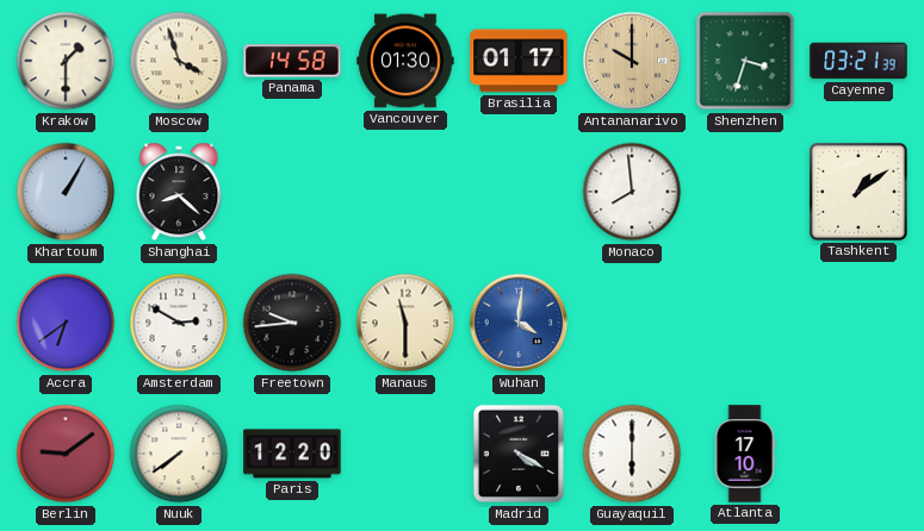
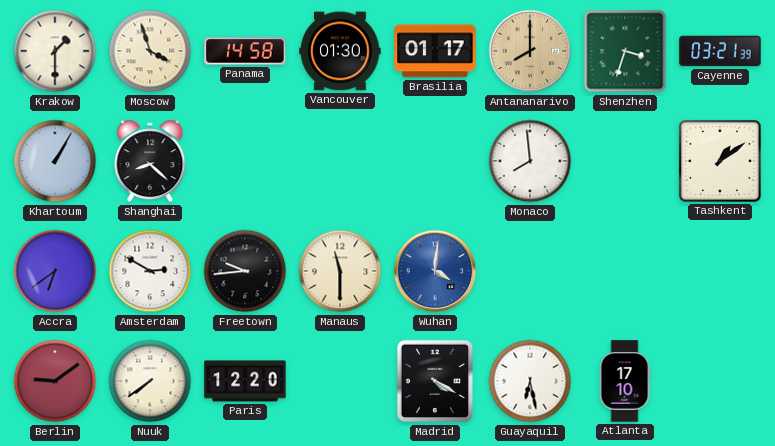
Antananarivo: 10:00 -> 8:00 (530, 51)
Guayaquil: 6:00 -> 6:28 (530, 381)
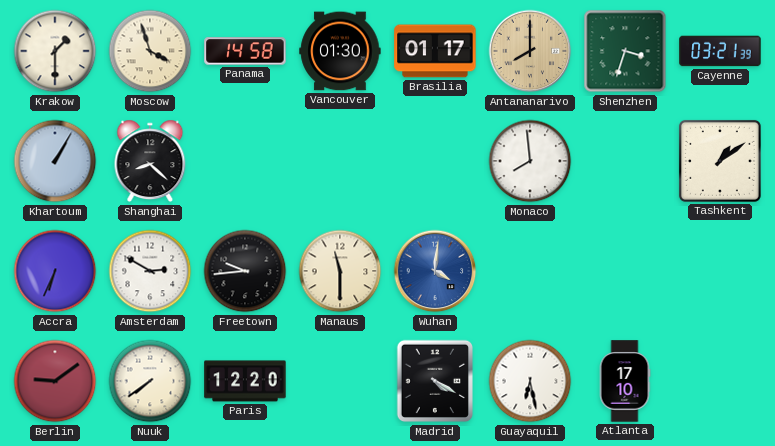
Accra: 6:39 -> 6:34 (55, 271)
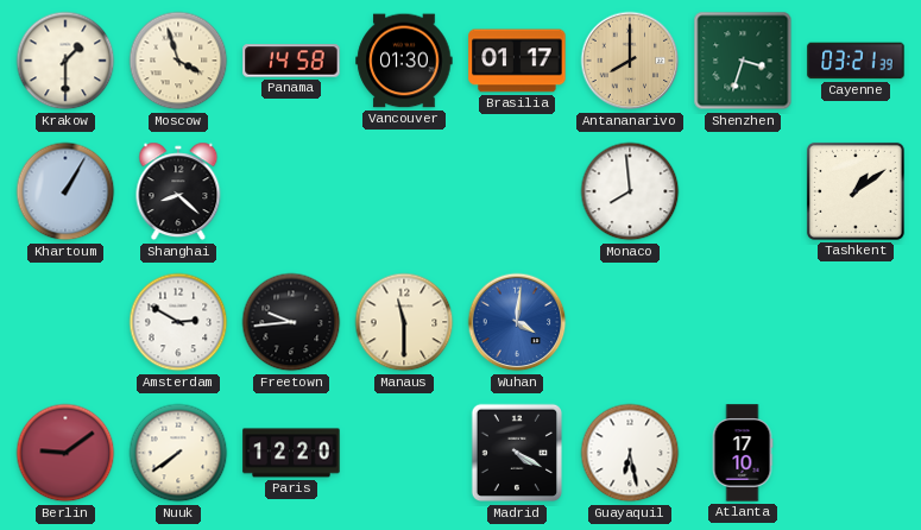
Accra: 6:34 -> none (55, 271)
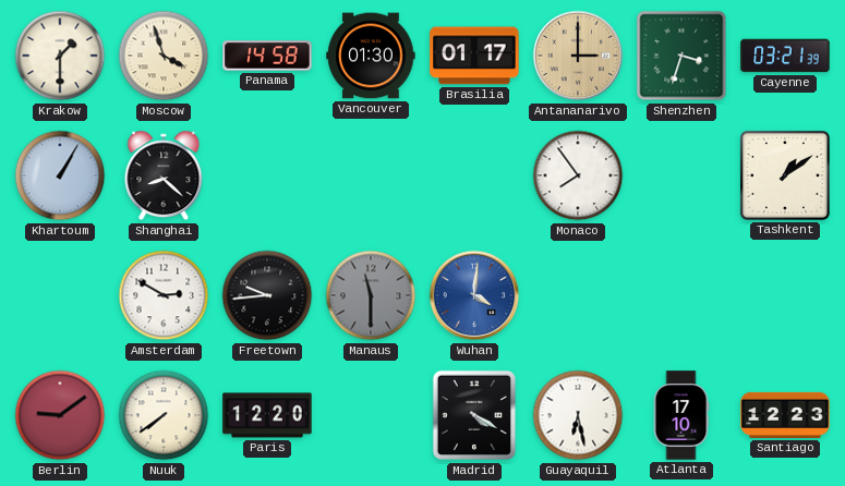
Antananarivo: 8:00 -> 3:00 (578, 56)
Monaco: 7:59 -> 7:54 (578, 175)
Manaus dial: cream -> grey (371, 295)
Santiago: none -> 12:23 (785, 415)
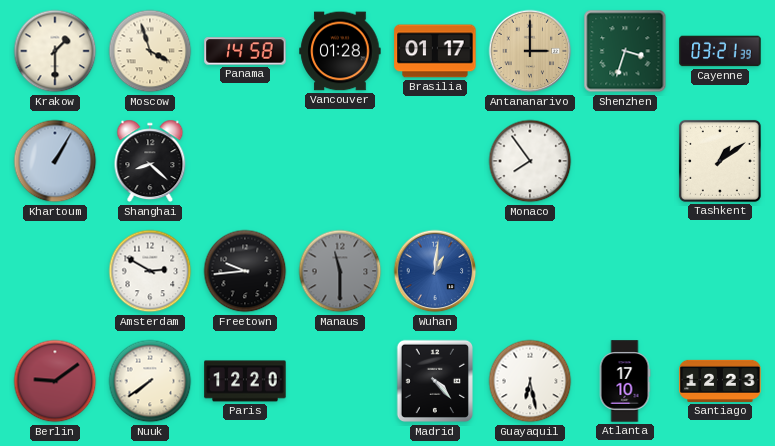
Vancouver: 01:30 -> 01:28 (340, 51)
Wuhan: 4:01 -> 1:01 (435, 271)
Madrid: 4:20 -> 4:23 (435, 381)
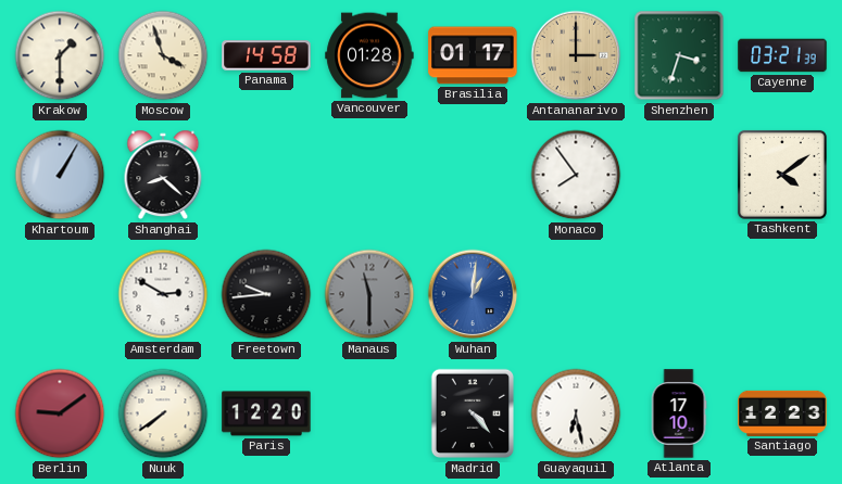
Tashkent: 1:09 -> 4:09 (782, 175)
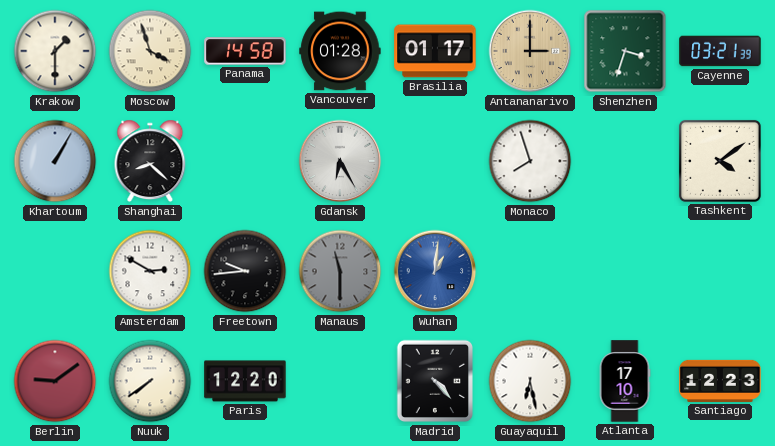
Gdansk: none -> 6:25 (340, 161)
Monaco: 7:54 -> 7:57 (530, 161)
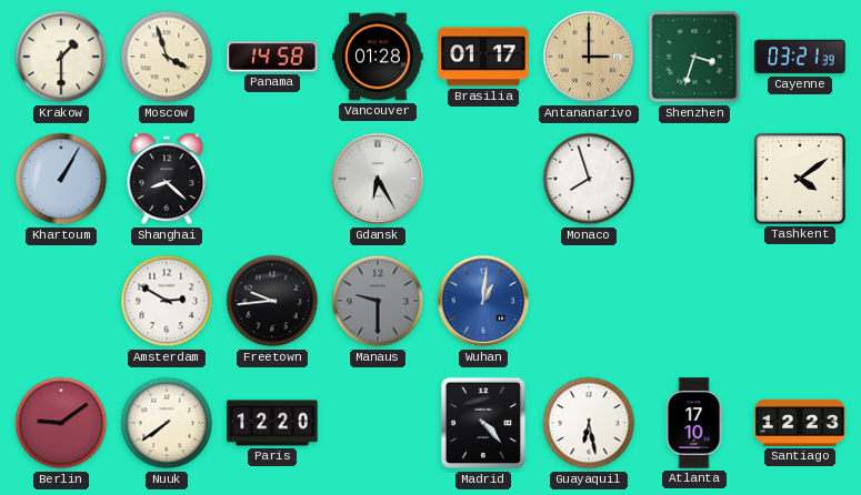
Manaus: 11:30 -> 9:30 (378, 301)
